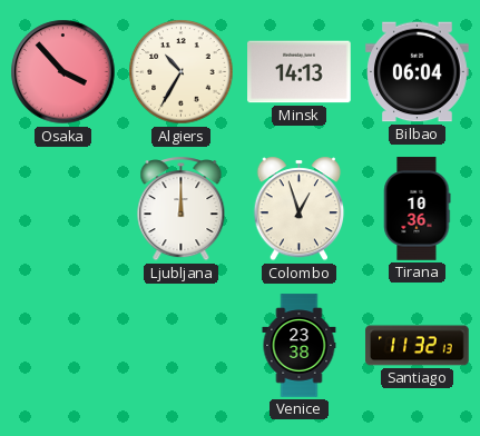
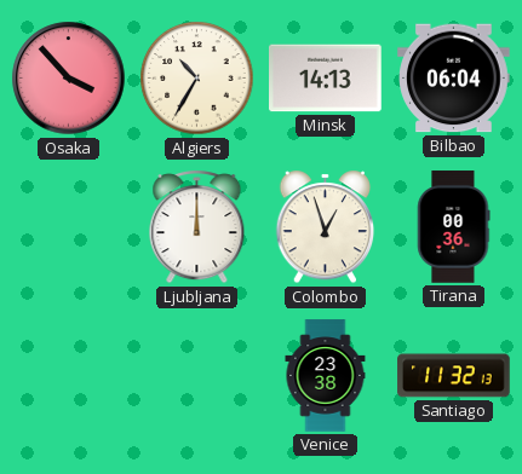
Tirana: 10:36 -> 00:36 (454, 227)
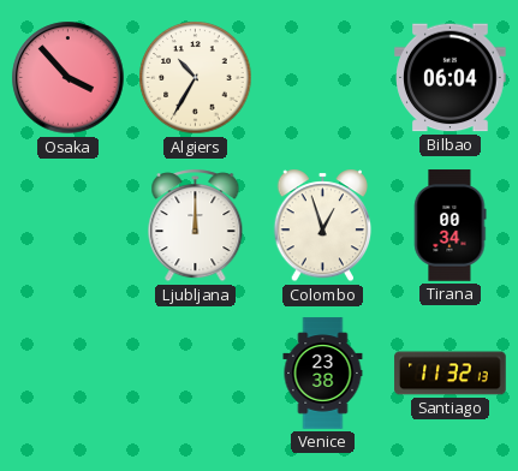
Minsk: 14:13 -> none (326, 79)
Tirana: 00:36 -> 00:34 (451, 226)
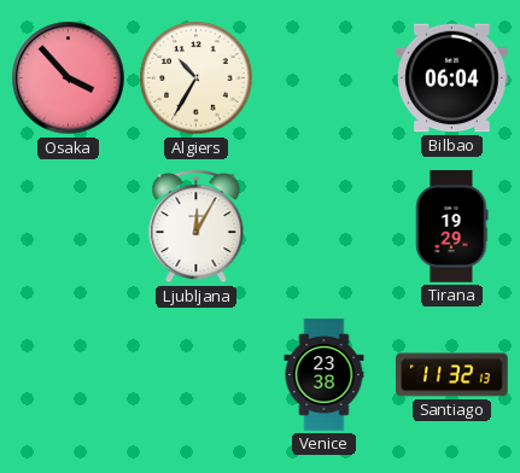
Ljubljana: 12:00 -> 12:05 (197, 227)
Colombo: 12:57 -> none (323, 226)
Tirana: 00:34 -> 19:29 (452, 227)
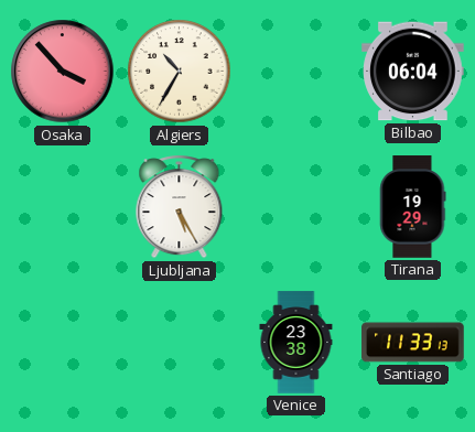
Ljubljana: 12:05 -> 5:25 (180, 207)
Santiago: 11:32 -> 11:33 (413, 343)
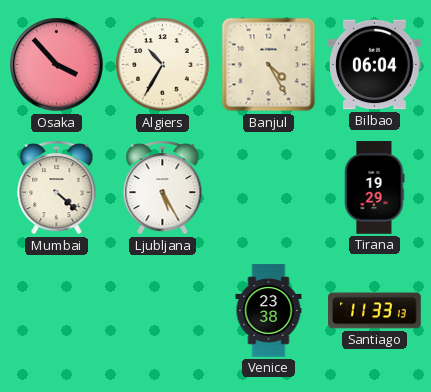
Banjul: none -> 4:25 (269, 65)
Mumbai: none -> 4:22 (57, 188)
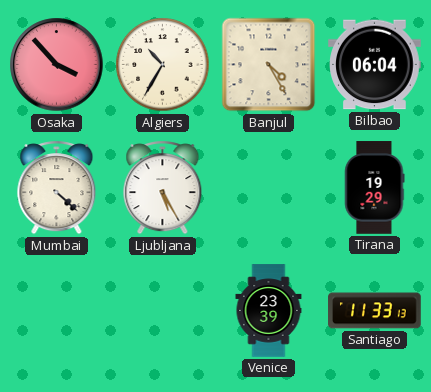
Venice: 23:38 -> 23:39 (269, 311)
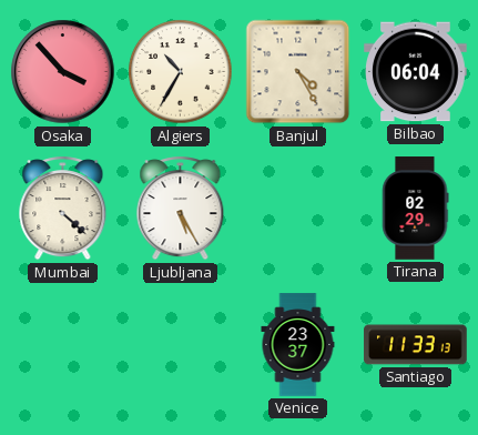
Tirana: 19:29 -> 02:29 (416, 209)
Venice: 23:39 -> 23:37 (298, 345)
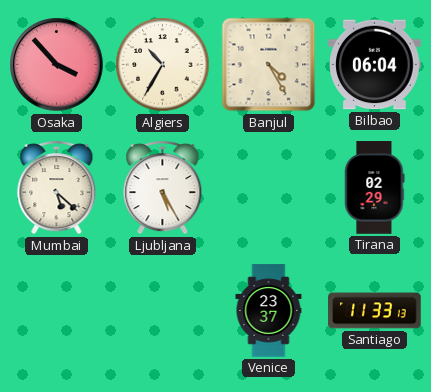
Mumbai: 4:22 -> 5:22 (57, 188)
